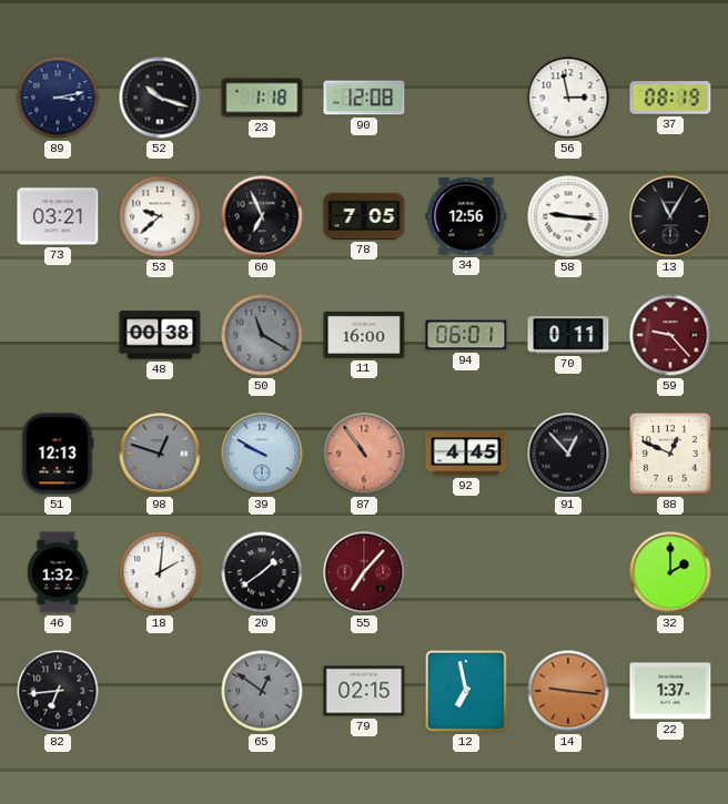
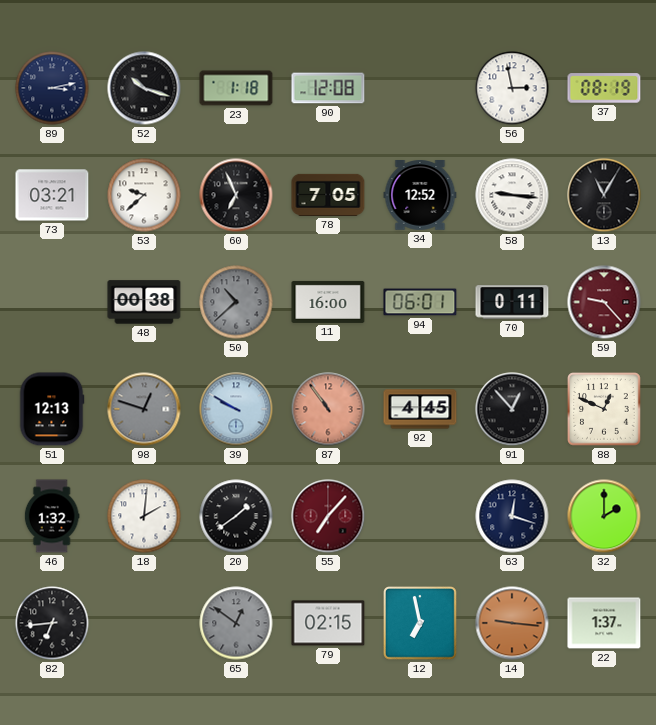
34: 12:56 -> 12:52 (420, 196)
50: 11:20 -> 10:38 (236, 302)
63: none -> 12:18 (512, 516)
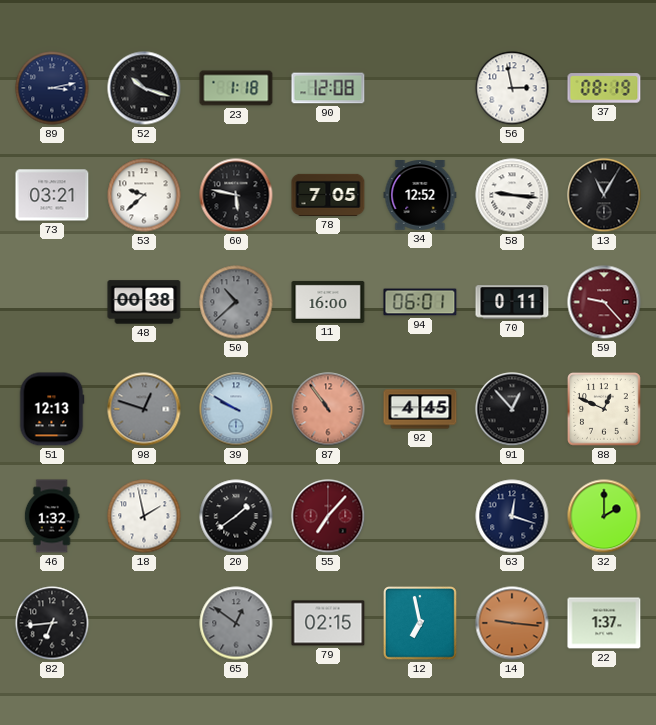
60: 6:56 -> 5:47 (236, 195)
18: 2:01 -> 1:58 (144, 516)
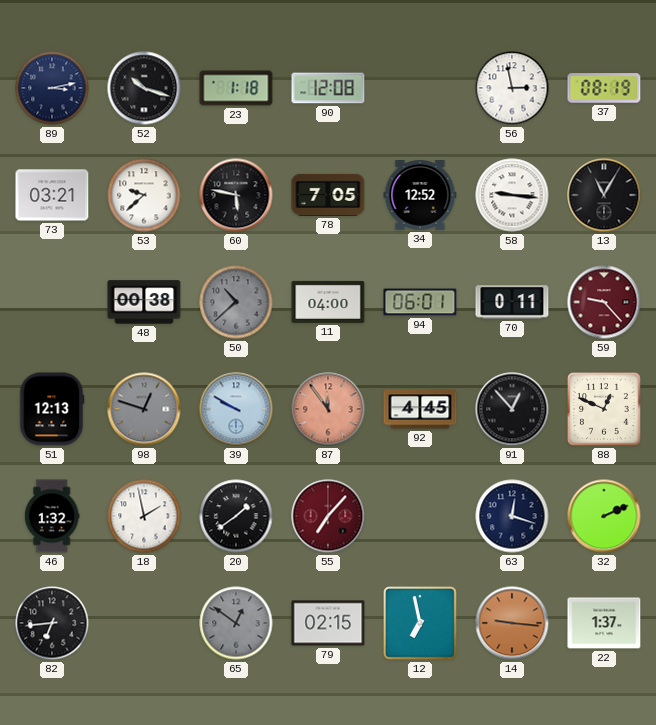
11: 16:00 -> 04:00 (328, 302)
87: 10:54 -> 11:54 (328, 409)
32: 2:00 -> 2:11 (604, 516)
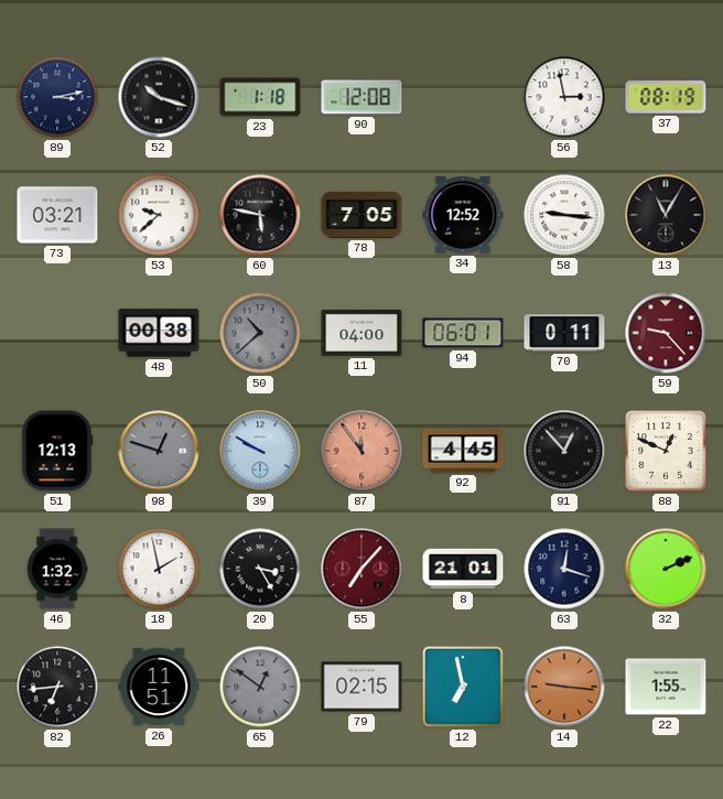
20: 1:39 -> 3:25 (260, 569)
8: none -> 21:01 (463, 569)
26: none -> 11:51 (159, 687)
22: 1:37 -> 1:55 (666, 687)
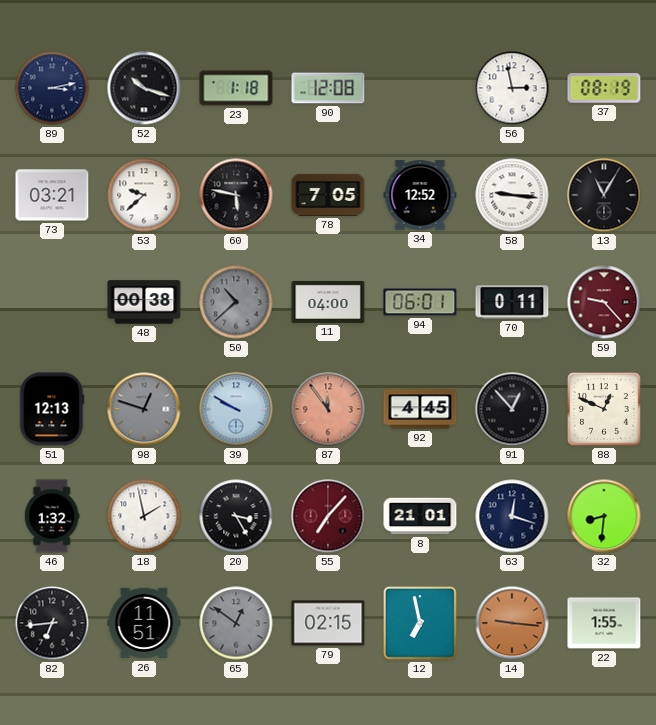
32: 2:11 -> 8:31 (604, 516)
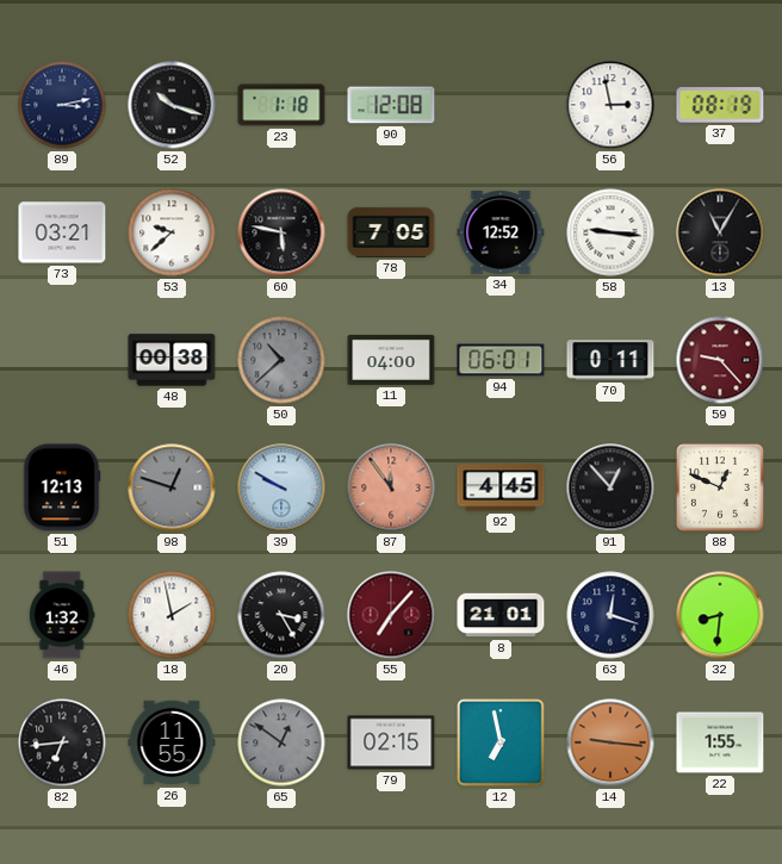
26: 11:51 -> 11:55 (172, 742)
